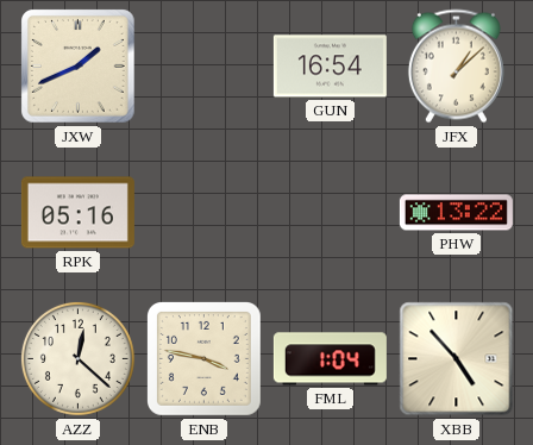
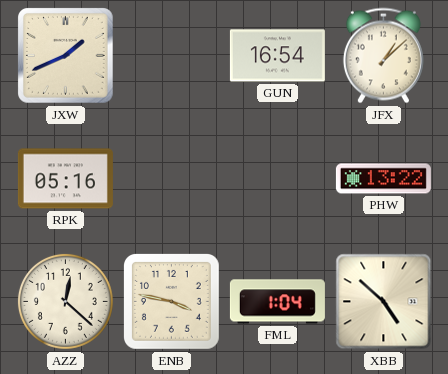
XBB: 4:53 -> 4:52 (384, 302)
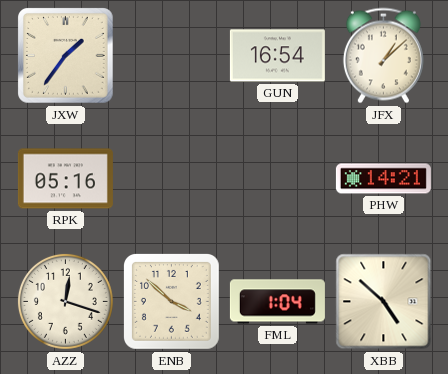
JXW: 1:41 -> 1:36 (66, 56)
PHW: 13:22 -> 14:21 (383, 179)
AZZ: 12:22 -> 12:18 (65, 301)
ENB: 3:47 -> 3:52 (172, 302)
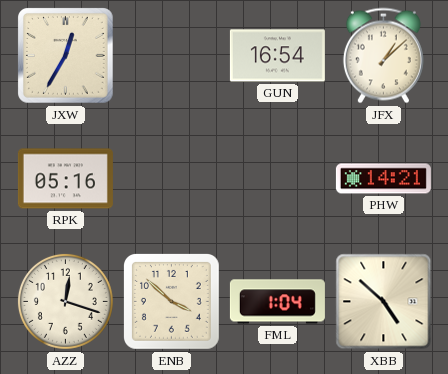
JXW: 1:36 -> 12:35 (66, 56)
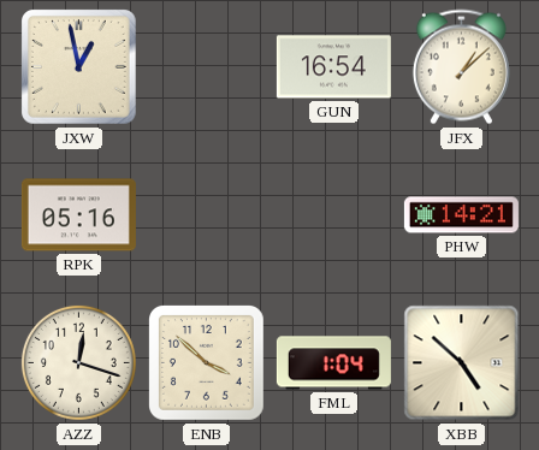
JXW: 12:35 -> 12:58 (79, 67)
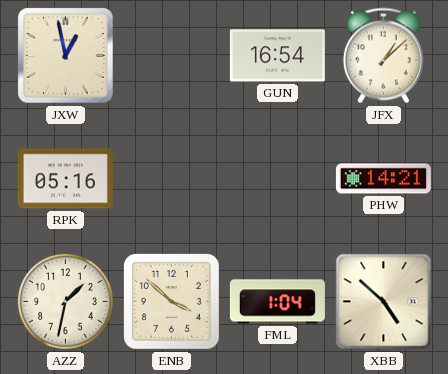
AZZ: 12:18 -> 1:32 (65, 301)
